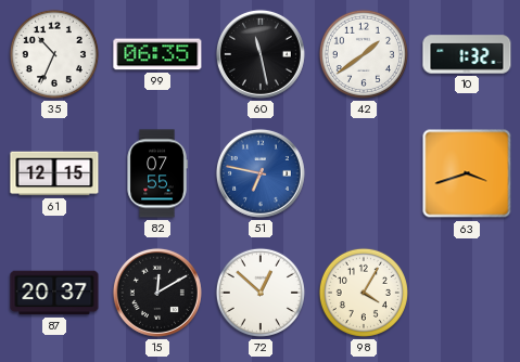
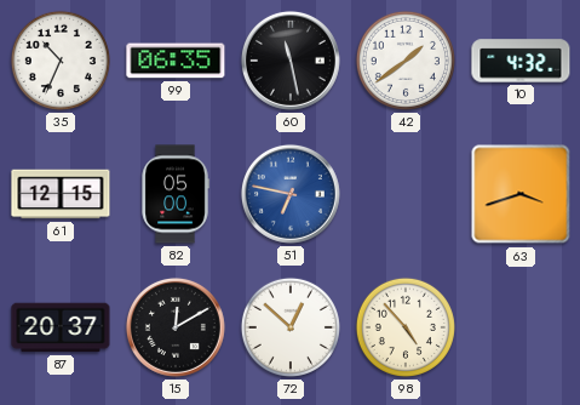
10: 1:32 -> 4:32 (521, 61)
82: 07:55 -> 05:00 (176, 194)
98: 4:05 -> 4:53 (406, 327)
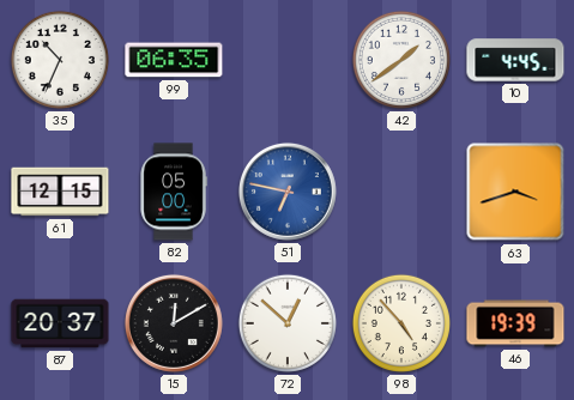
60: 11:28 -> none (291, 61)
10: 4:32 -> 4:45 (515, 60)
46: none -> 19:39 (515, 323)
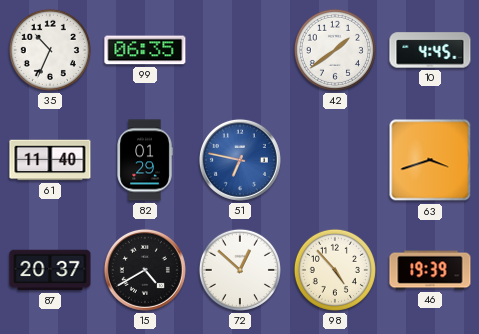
61: 12:15 -> 11:40 (50, 160)
82: 05:00 -> 01:29 (145, 160)
15: 12:10 -> 4:40 (145, 270)
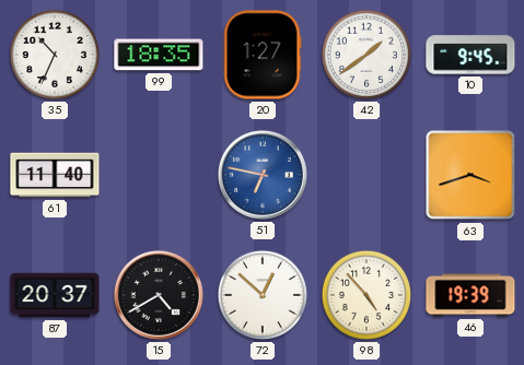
99: 06:35 -> 18:35 (159, 55)
20: none -> 1:27 (263, 55)
10: 4:45 -> 9:45 (470, 55)
82: 01:29 -> none (145, 160)
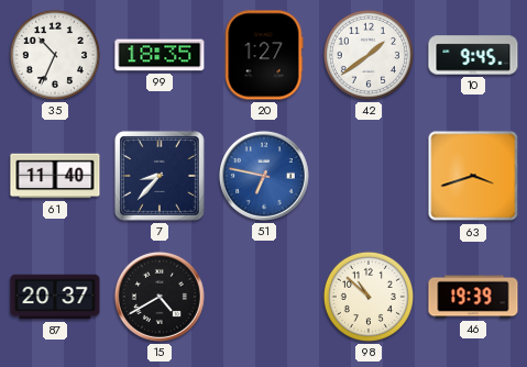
7: none -> 8:37 (160, 176)
72: 12:52 -> none (263, 295)
98: 4:53 -> 10:52 (369, 297)
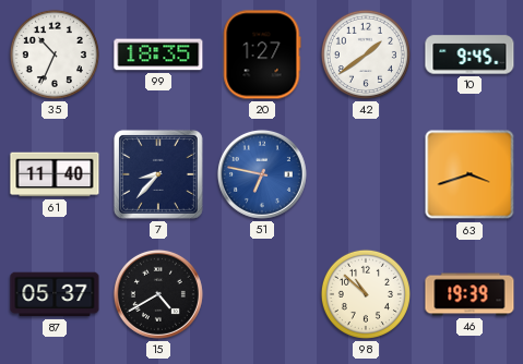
87: 20:37 -> 05:37 (55, 294)
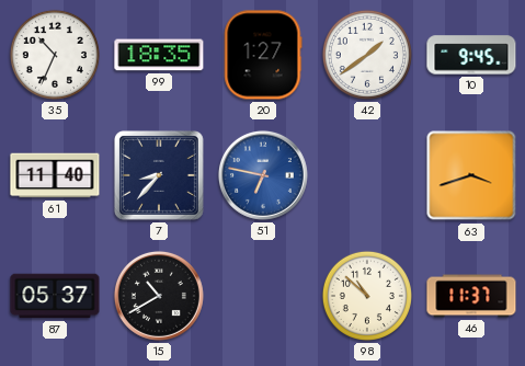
15: 4:40 -> 10:40 (159, 296)
46: 19:39 -> 11:37 (471, 296)
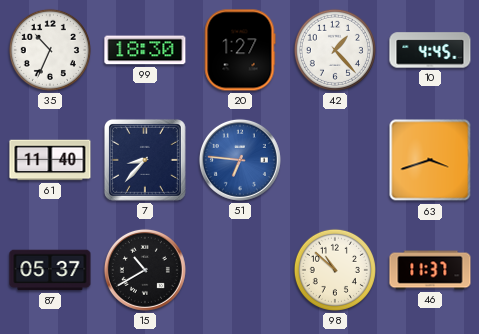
99: 18:35 -> 18:30 (145, 50)
42: 1:39 -> 1:23 (335, 50)
10: 9:45 -> 4:45 (430, 50)
51: 6:47 -> 6:46 (240, 160)
